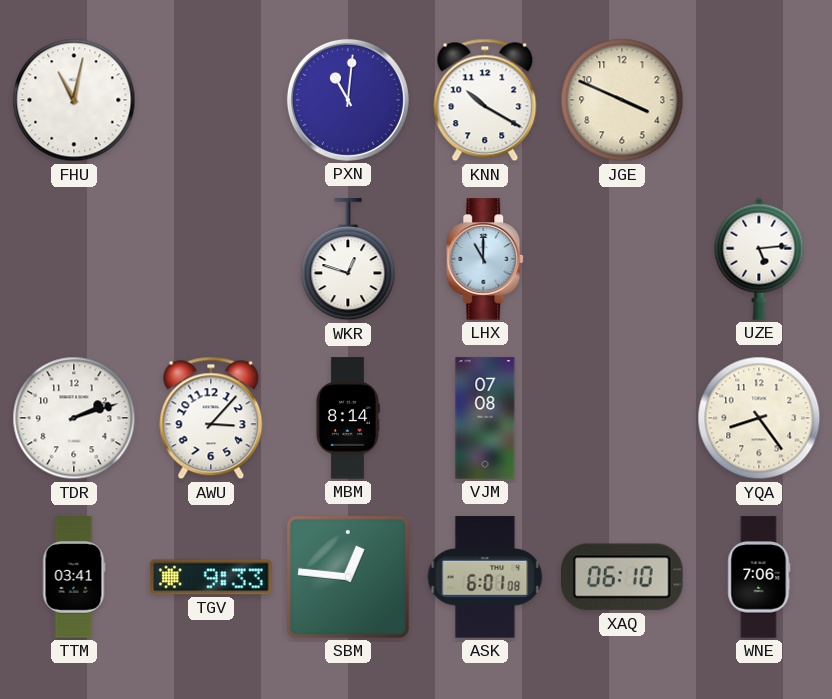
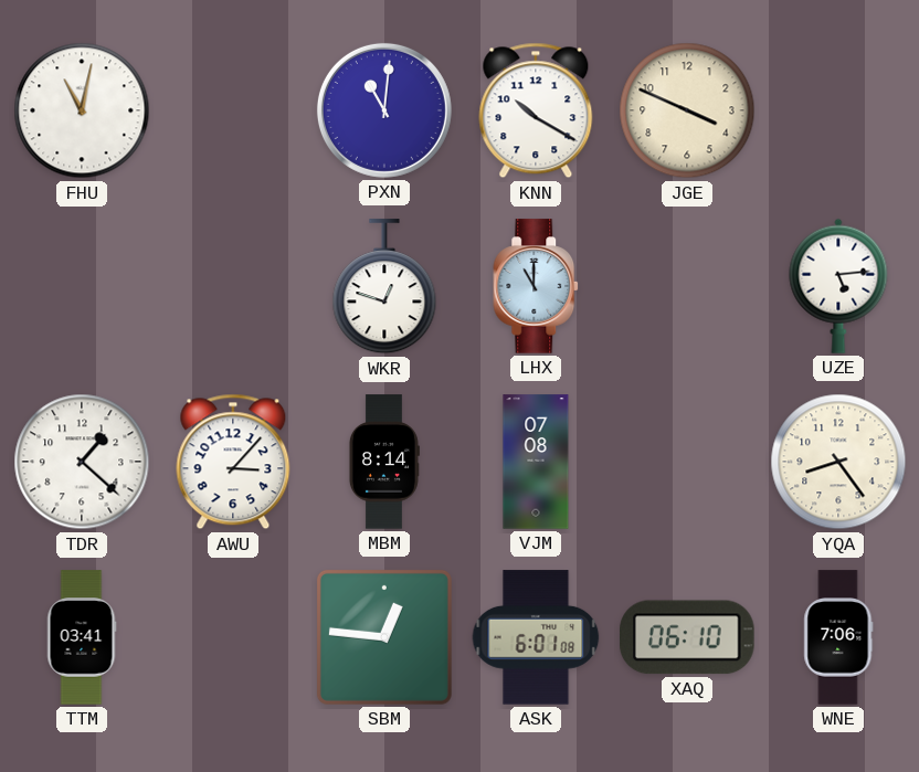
TDR: 2:12 -> 1:22 (82, 462)
TGV: 9:33 -> none (211, 577)
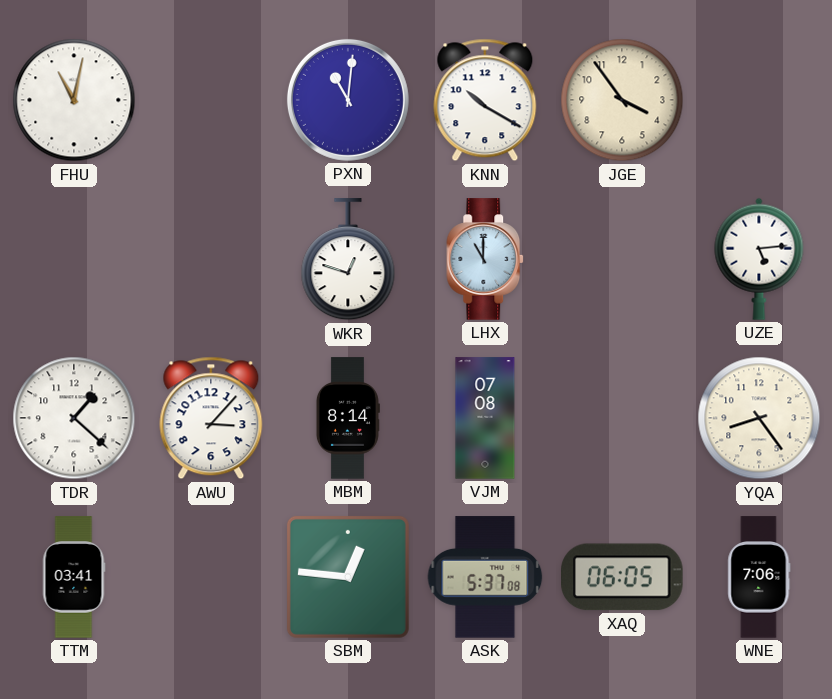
JGE: 3:49 -> 3:54 (622, 100)
ASK: 6:01 -> 5:37 (485, 577)
XAQ: 06:10 -> 06:05 (622, 577)
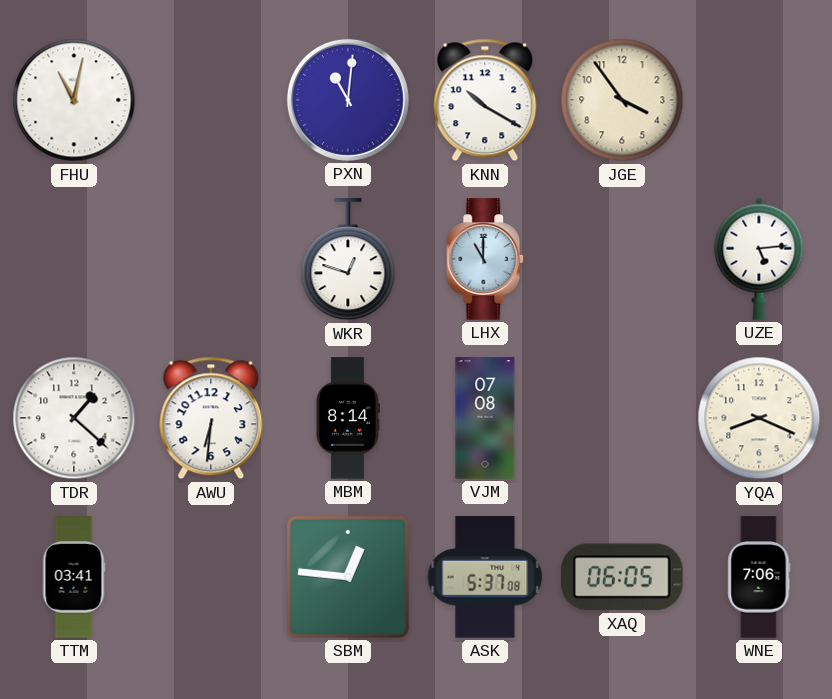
AWU: 3:07 -> 6:31 (211, 418)
YQA: 8:24 -> 8:19 (759, 418)
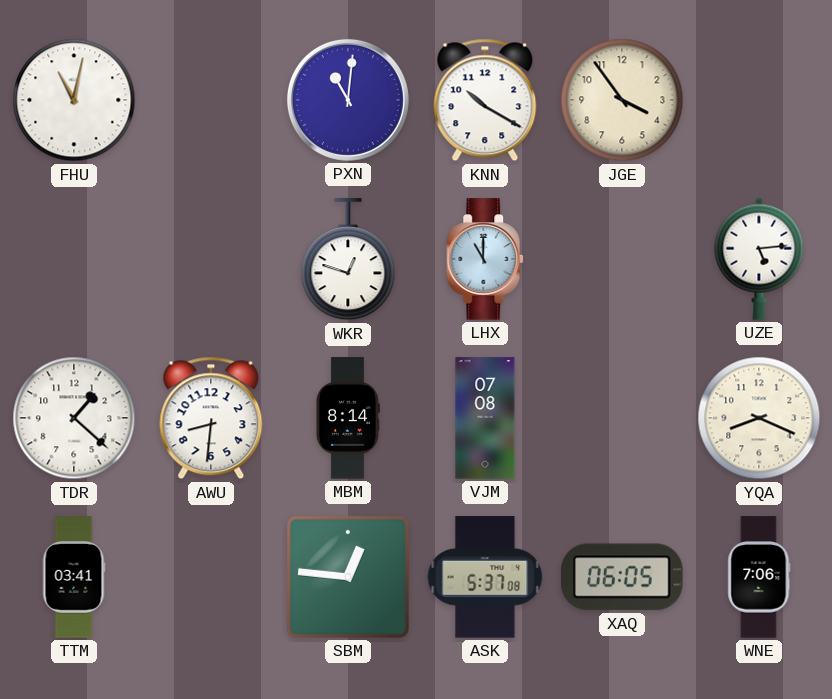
AWU: 6:31 -> 8:31 (211, 418)
